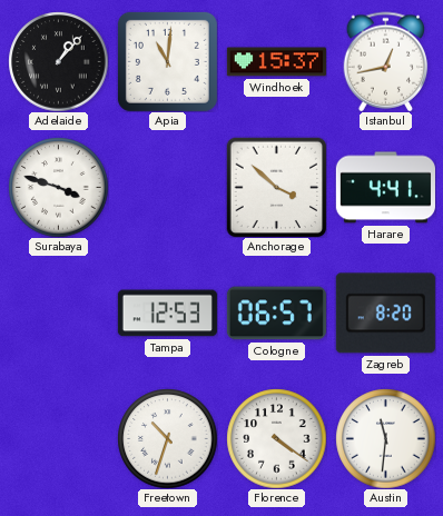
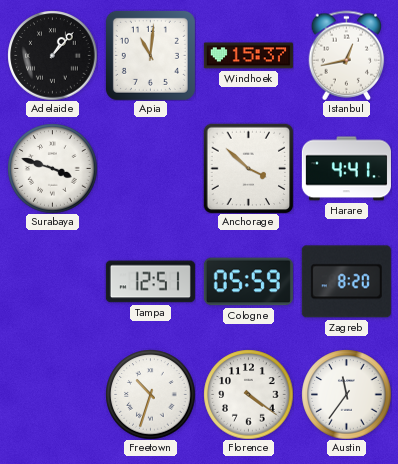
Tampa: 12:53 -> 12:51 (150, 282)
Cologne: 06:57 -> 05:59 (248, 282)
Austin: 11:31 -> 11:36 (346, 394)
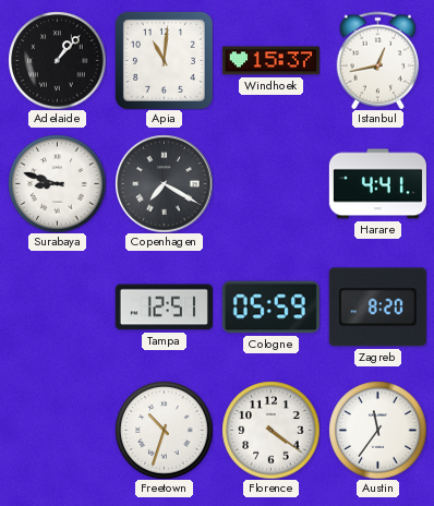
Surabaya: 3:48 -> 8:48 (57, 183)
Copenhagen: none -> 7:20 (164, 183)
Anchorage: 3:52 -> none (248, 168)
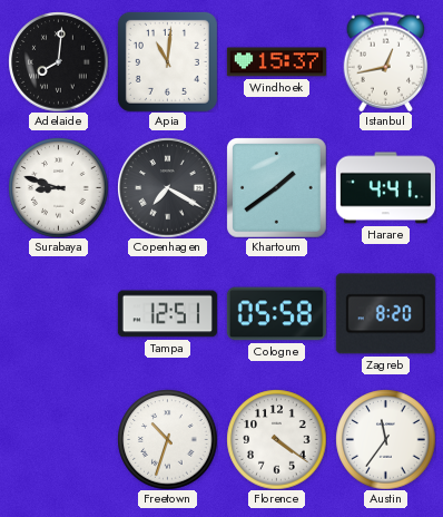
Adelaide: 1:07 -> 8:01 (58, 61)
Khartoum: none -> 1:39 (277, 188)
Cologne: 05:59 -> 05:58 (276, 314)
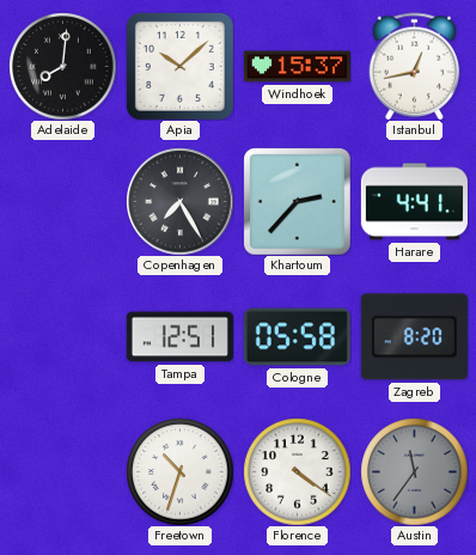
Apia: 11:01 -> 10:08 (179, 66)
Surabaya: 8:48 -> none (58, 187)
Copenhagen: 7:20 -> 7:25 (179, 201)
Khartoum: 1:39 -> 2:37 (298, 202)
Austin dial: white -> grey (414, 471)
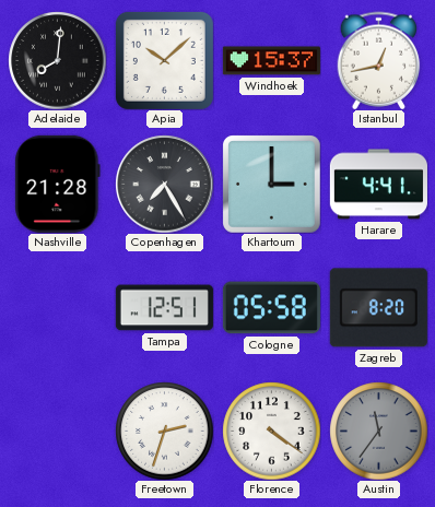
Nashville: none -> 21:28 (58, 184)
Khartoum: 2:37 -> 3:00 (272, 185)
Freetown: 10:33 -> 2:33 (164, 431)
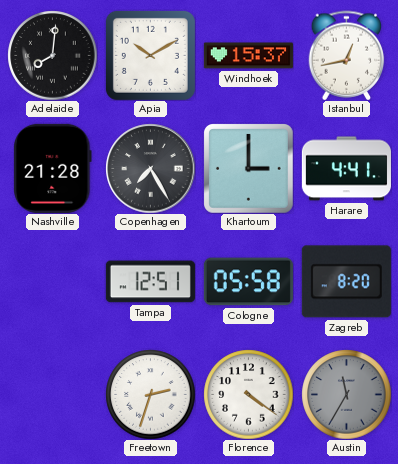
Apia: 10:08 -> 10:10 (150, 55)
Austin: 11:36 -> 11:35 (346, 394)
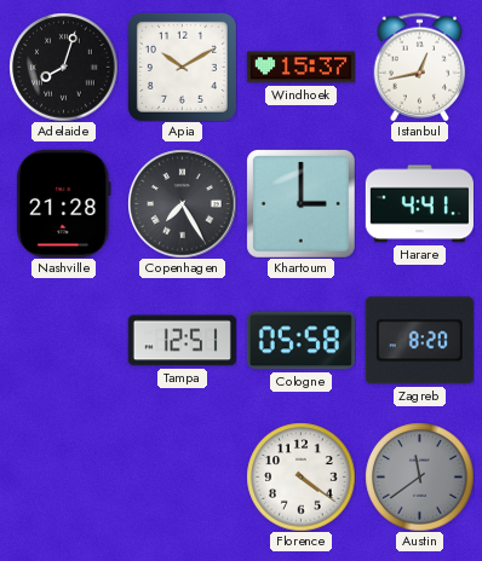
Adelaide: 8:01 -> 8:03 (63, 66)
Freetown: 2:33 -> none (150, 394)
Austin: 11:35 -> 11:39 (419, 476)
